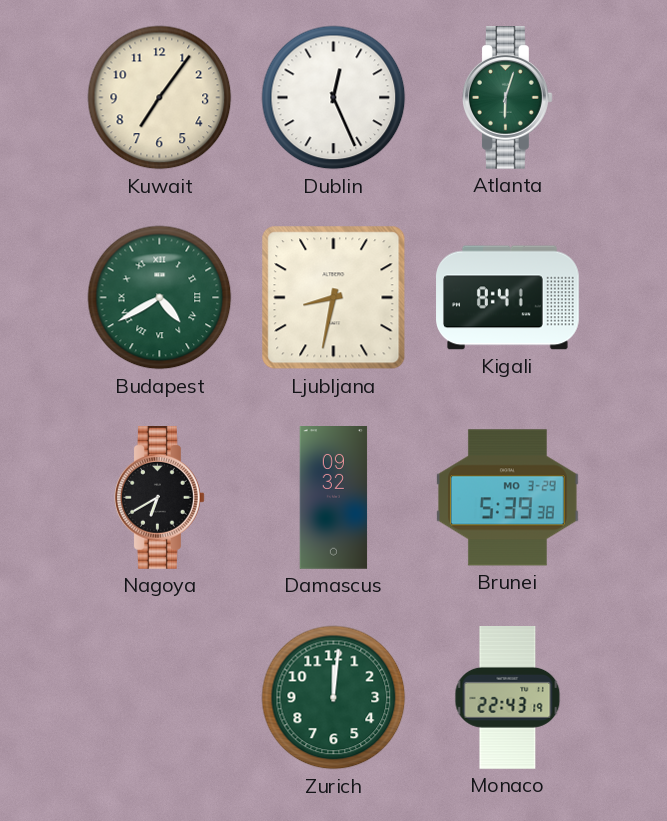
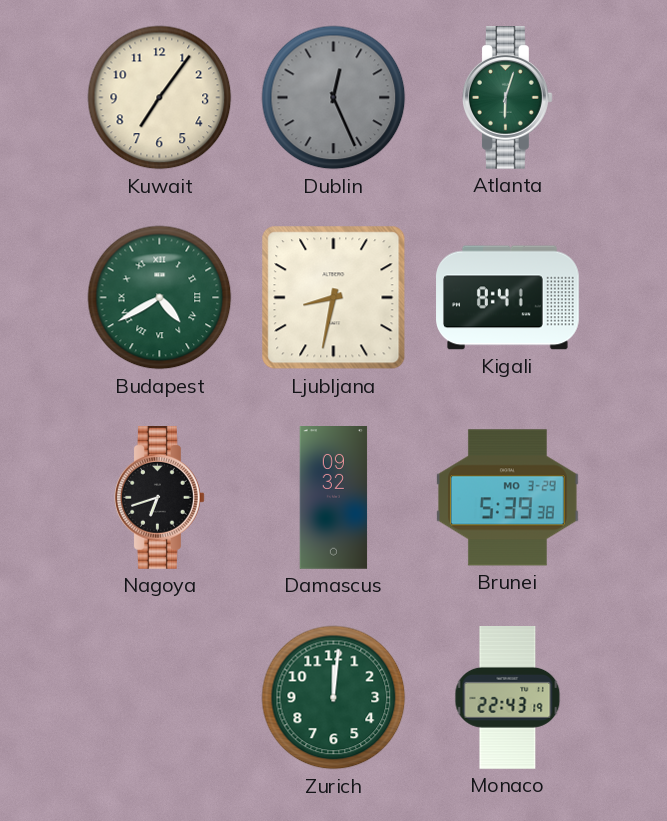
Dublin dial: white -> grey (334, 98)
Nagoya: 6:40 -> 6:42 (160, 498)
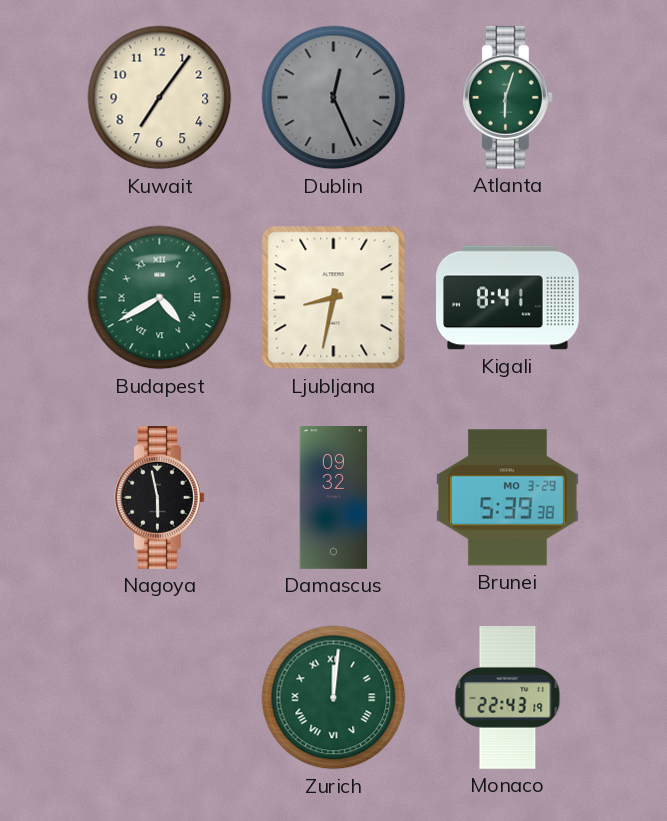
Nagoya: 6:42 -> 5:58 (160, 498)
Zurich numerals: Arabic -> Roman (334, 698)
